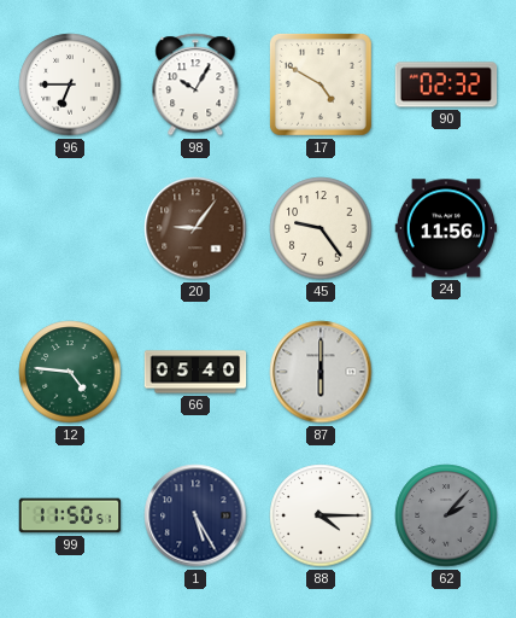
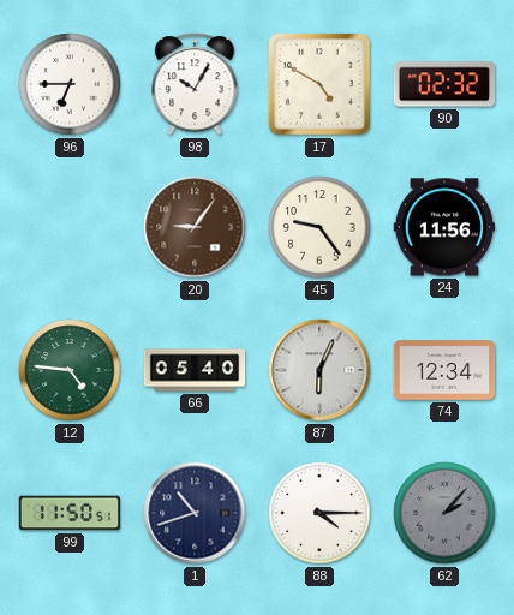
87: 6:00 -> 6:04 (319, 370)
74: none -> 12:34 (444, 370)
1: 5:25 -> 10:42 (195, 513)
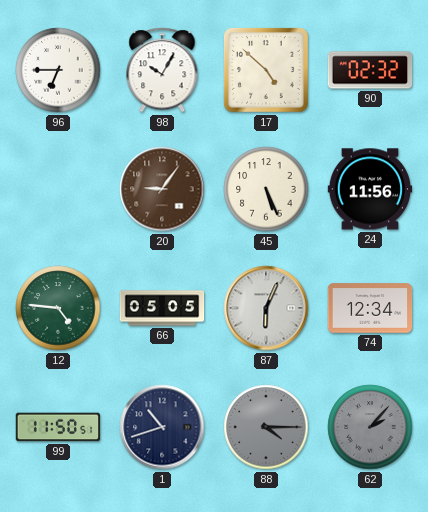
17: 4:50 -> 4:52 (266, 70)
45: 9:24 -> 5:26 (266, 189)
66: 05:40 -> 05:05 (162, 308)
88 dial: white -> grey (266, 427)
